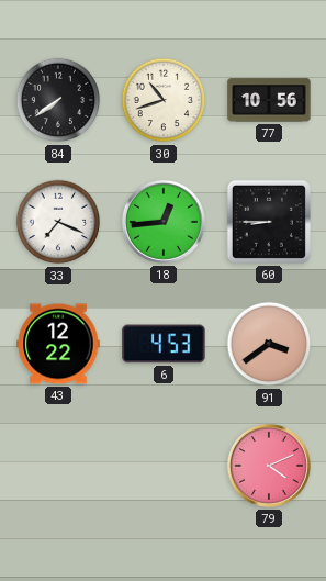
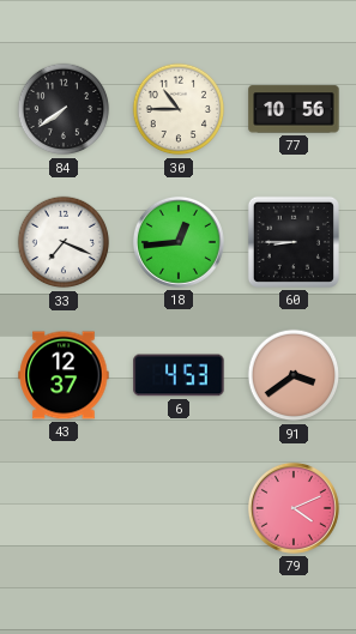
30: 10:42 -> 10:45 (179, 109)
43: 12:22 -> 12:37 (64, 375)
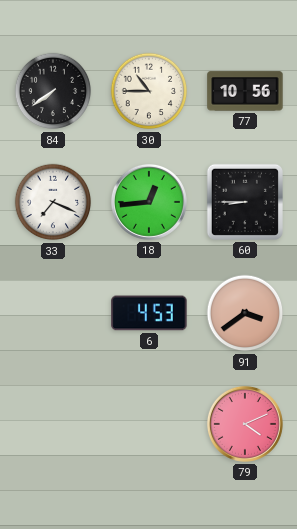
43: 12:37 -> none (64, 375)
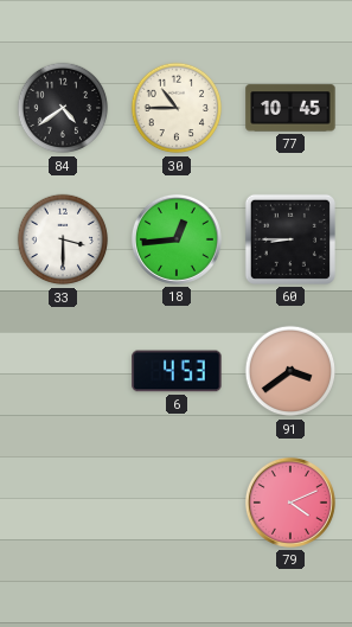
84: 7:39 -> 4:39 (63, 108)
77: 10:56 -> 10:45 (290, 108)
33: 7:19 -> 3:30 (63, 239)
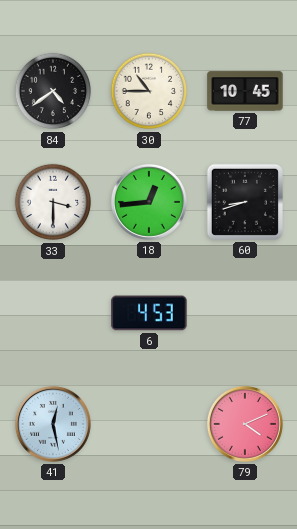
60: 8:45 -> 8:42 (245, 202)
91: 3:39 -> none (290, 371)
41: none -> 12:28 (53, 424)
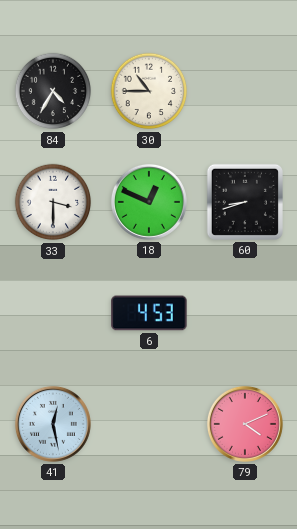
84: 4:39 -> 4:35 (53, 91)
77: 10:45 -> none (245, 91)
18: 12:44 -> 12:49 (149, 202)
